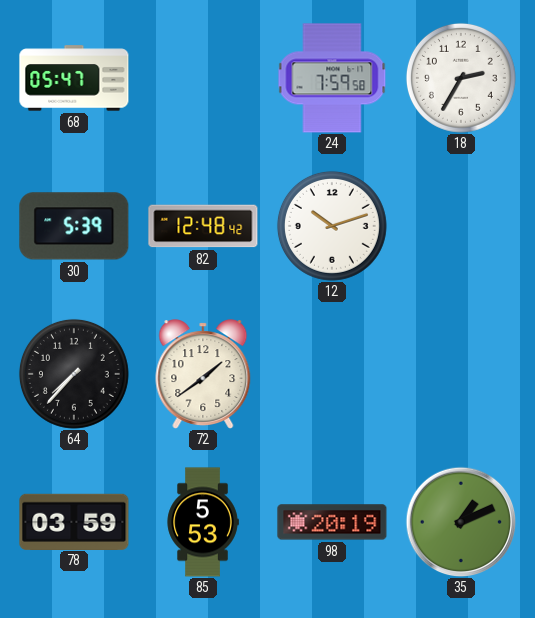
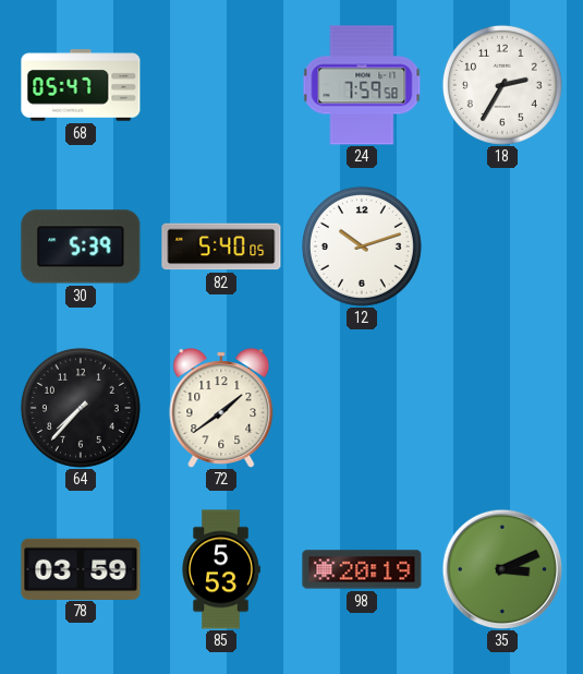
82: 12:48 -> 5:40 (221, 246)
35: 1:11 -> 3:11 (502, 569)
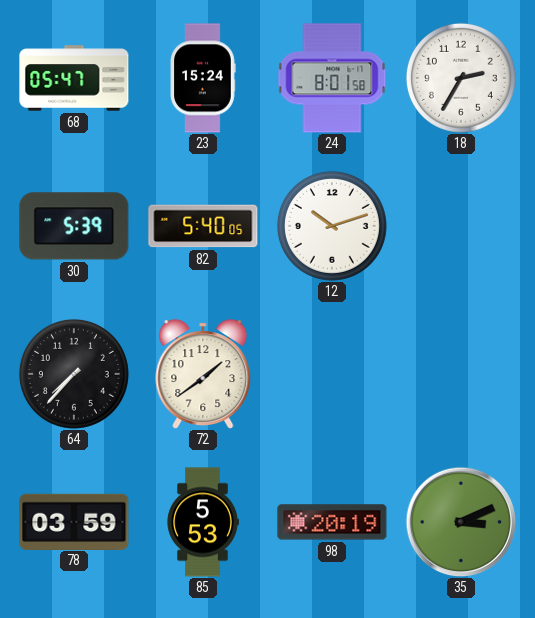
23: none -> 15:24 (203, 78)
24: 7:59 -> 8:01 (332, 78)
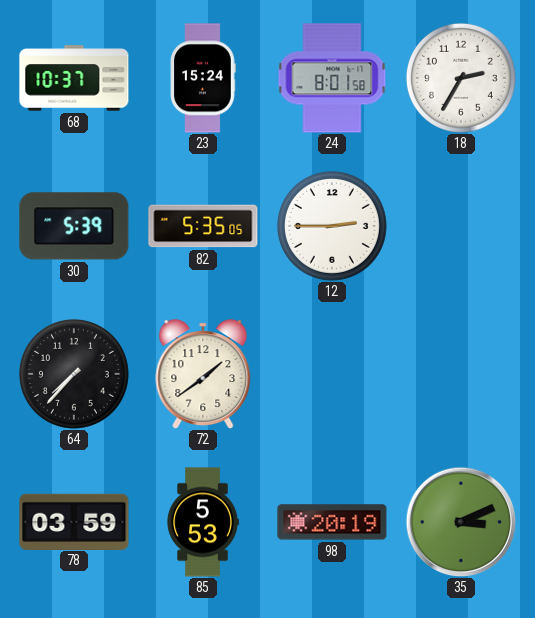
68: 05:47 -> 10:37 (74, 78)
82: 5:40 -> 5:35 (203, 226)
12: 10:12 -> 2:45 (332, 226)
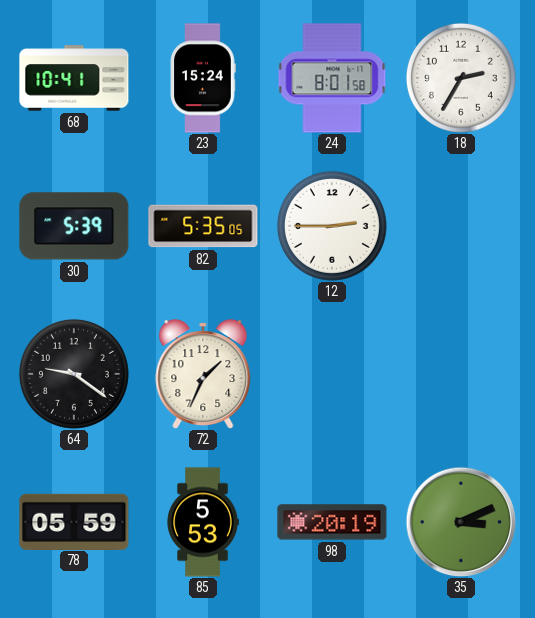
68: 10:37 -> 10:41 (74, 78)
64: 7:37 -> 9:21 (74, 374)
72: 1:39 -> 1:34 (203, 374)
78: 03:59 -> 05:59 (74, 521)
